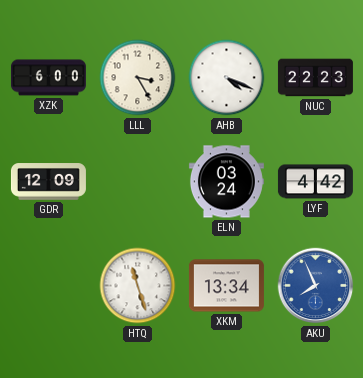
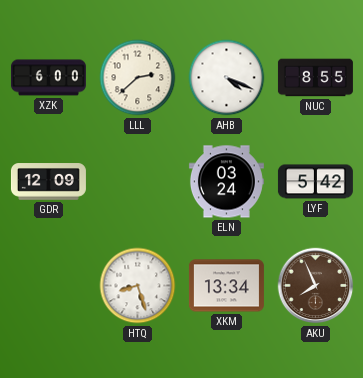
LLL: 3:25 -> 2:38 (138, 78)
NUC: 22:23 -> 8:55 (315, 78)
LYF: 4:42 -> 5:42 (315, 182)
HTQ: 11:27 -> 8:27 (138, 286)
AKU dial: blue -> brown (316, 286)
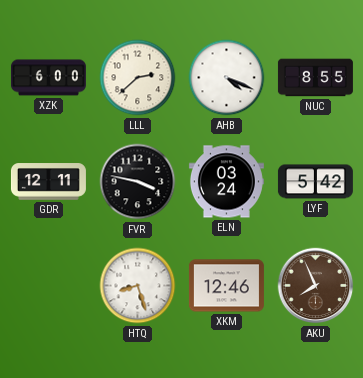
GDR: 12:09 -> 12:11 (48, 182)
FVR: none -> 3:47 (138, 182)
XKM: 13:34 -> 12:46 (226, 286)
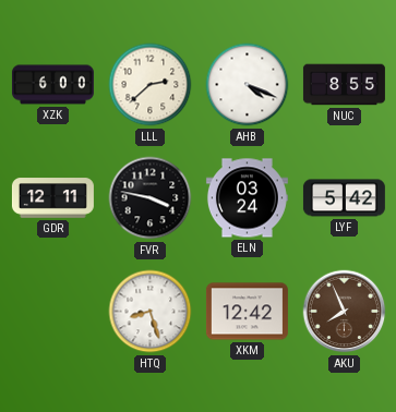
XKM: 12:46 -> 12:42 (247, 312)
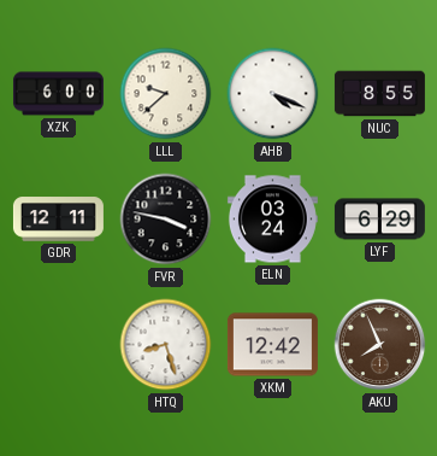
LLL: 2:38 -> 9:38 (166, 94)
LYF: 5:42 -> 6:29 (379, 220)
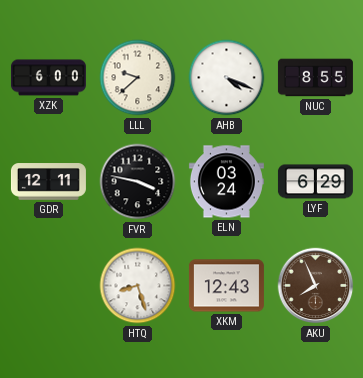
XKM: 12:42 -> 12:43 (226, 286)
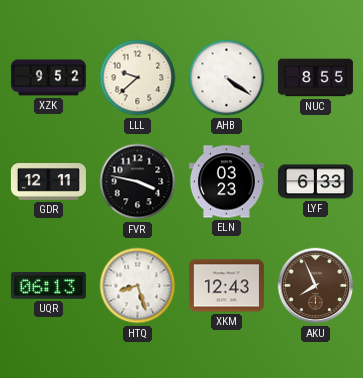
XZK: 6:00 -> 9:52 (48, 78)
AHB: 4:19 -> 4:21 (227, 78)
ELN: 03:24 -> 03:23 (226, 182)
LYF: 6:29 -> 6:33 (315, 182)
UQR: none -> 06:13 (48, 286)
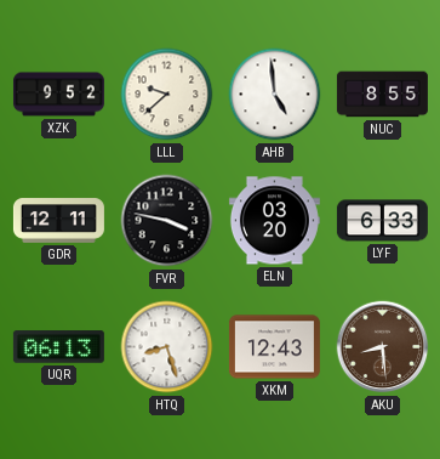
AHB: 4:21 -> 4:59 (275, 95)
ELN: 03:23 -> 03:20 (274, 221)
AKU: 7:56 -> 8:29 (383, 347)
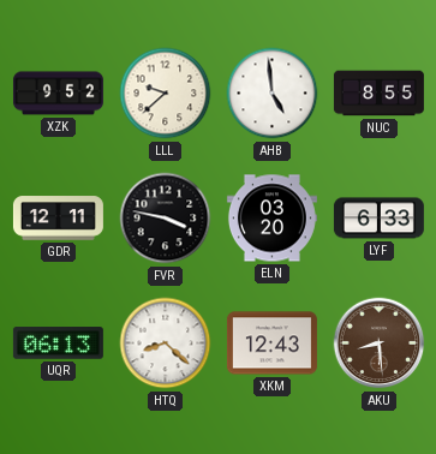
HTQ: 8:27 -> 8:22 (166, 344)
